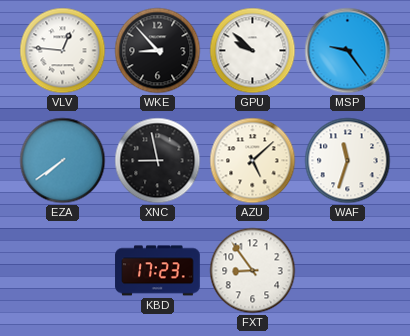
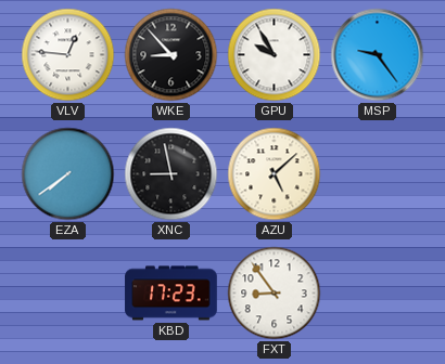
GPU: 9:52 -> 9:55 (275, 55)
WAF: 11:33 -> none (348, 161)
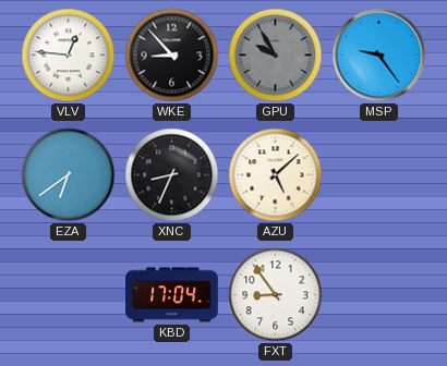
GPU dial: white -> grey (276, 56)
EZA: 7:39 -> 6:39 (69, 175)
XNC: 8:58 -> 8:34 (172, 175)
KBD: 17:23 -> 17:04 (172, 295)
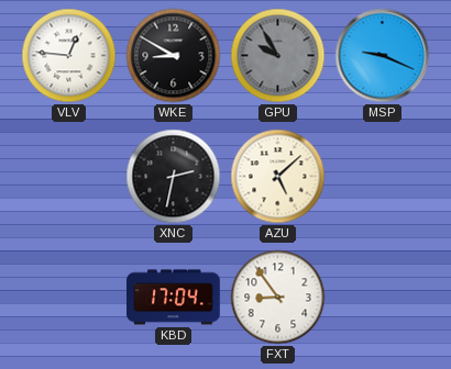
WKE: 8:53 -> 8:50 (174, 56)
MSP: 9:24 -> 9:19 (383, 56)
EZA: 6:39 -> none (69, 175)
XNC: 8:34 -> 2:32 (174, 177)
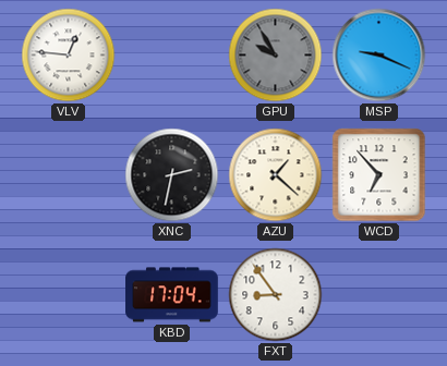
WKE: 8:50 -> none (174, 56)
AZU: 5:08 -> 1:22 (276, 175)
WCD: none -> 6:53 (379, 175)
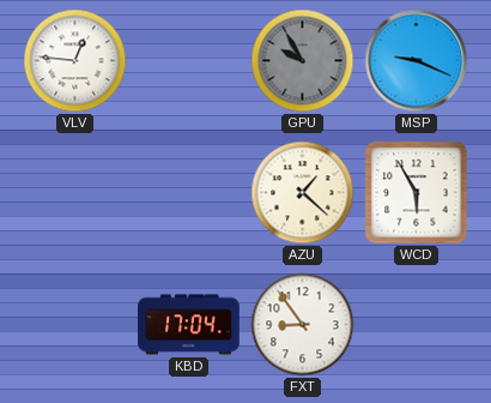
XNC: 2:32 -> none (172, 175)
WCD: 6:53 -> 5:55 (417, 193)
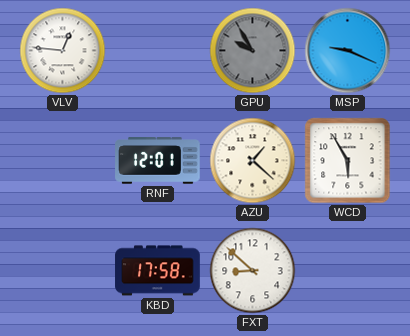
RNF: none -> 12:01 (158, 161)
KBD: 17:04 -> 17:58 (158, 271)
FXT: 8:54 -> 8:52 (253, 271)
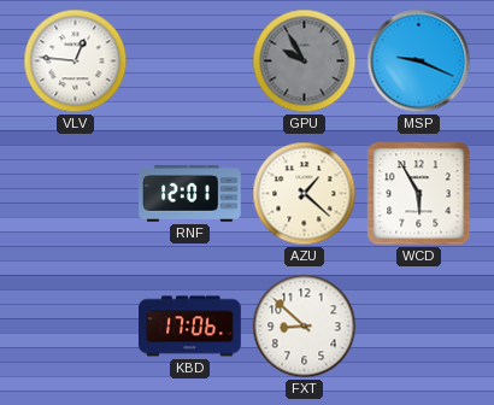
KBD: 17:58 -> 17:06 (190, 327)
